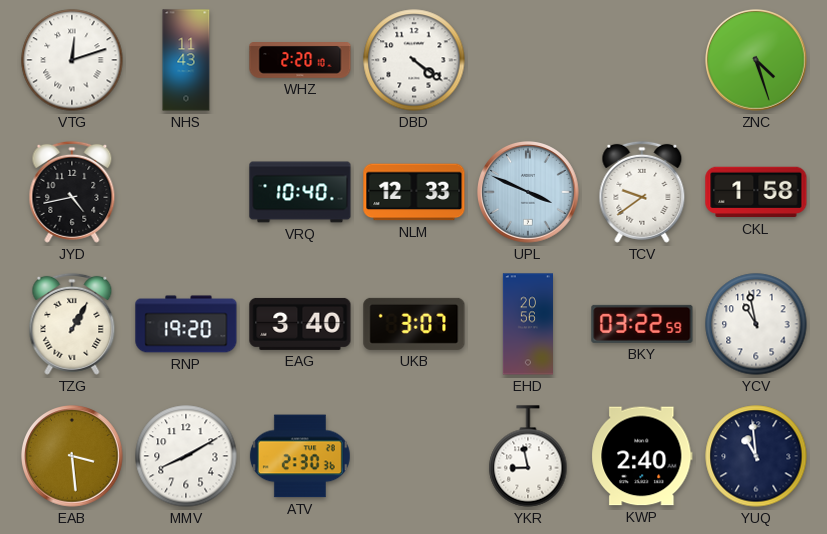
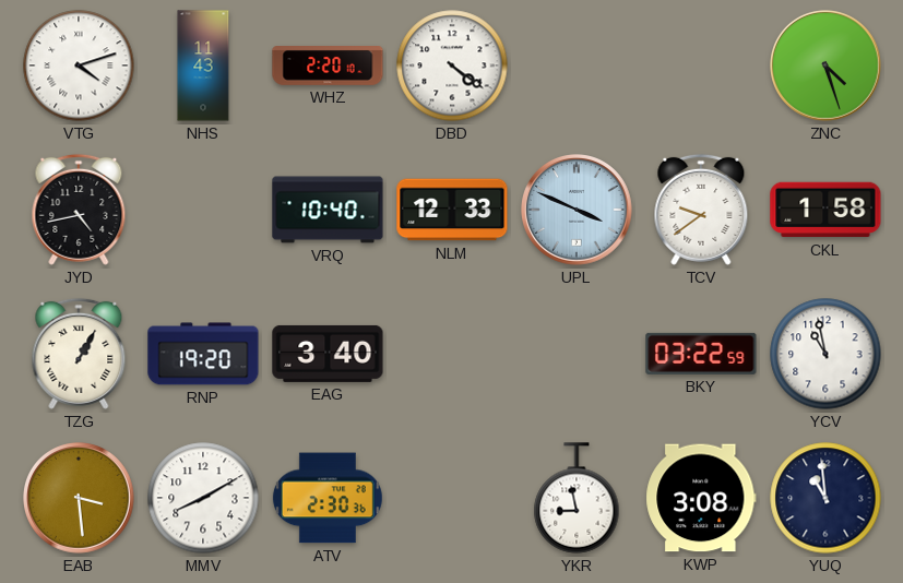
VTG: 12:12 -> 4:12 (79, 66)
UKB: 3:07 -> none (414, 324)
EHD: 20:56 -> none (527, 324)
KWP: 2:40 -> 3:08 (701, 498)
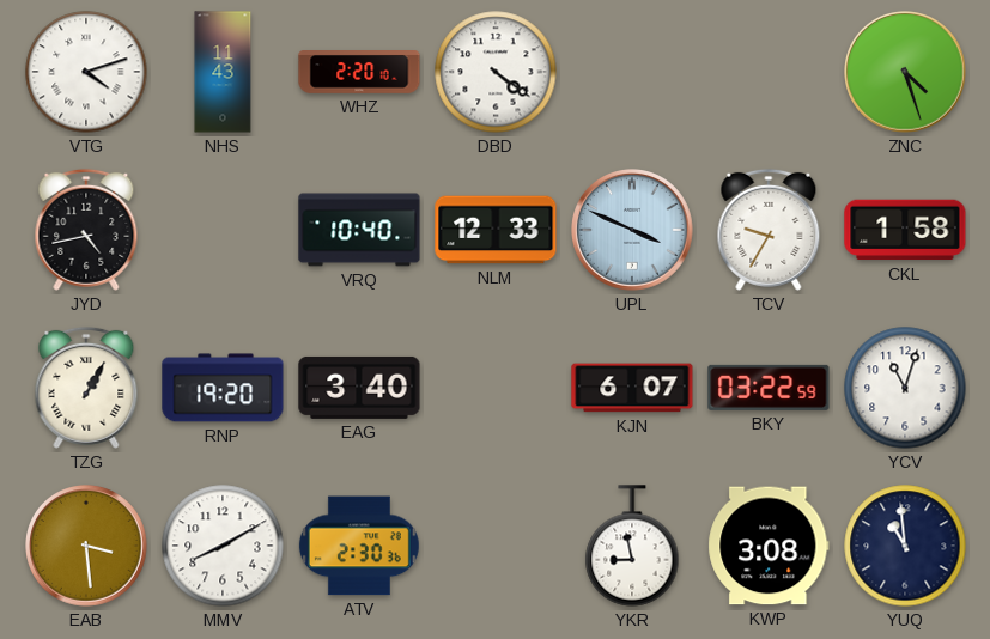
TCV: 9:39 -> 9:35 (769, 230)
KJN: none -> 6:07 (632, 388)
YCV: 10:58 -> 11:03 (905, 388)
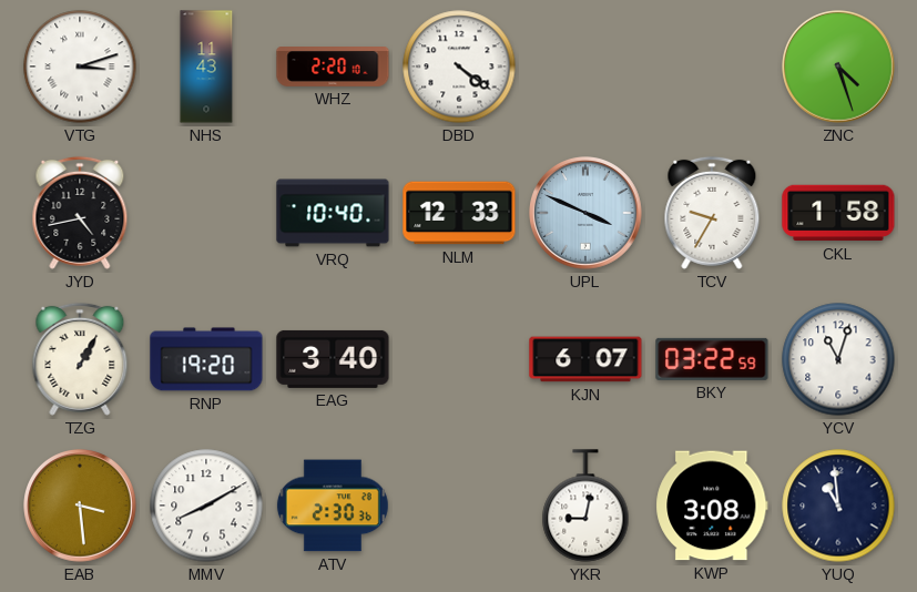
VTG: 4:12 -> 3:12 (80, 67)
YKR: 8:58 -> 9:02 (585, 506)
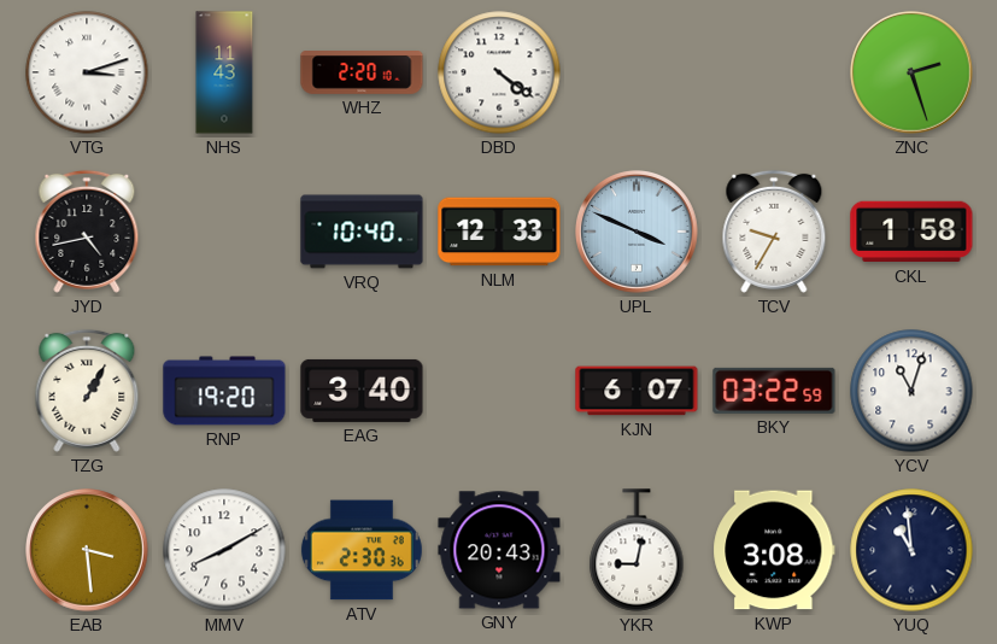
ZNC: 4:27 -> 2:27 (913, 74)
GNY: none -> 20:43 (499, 550)
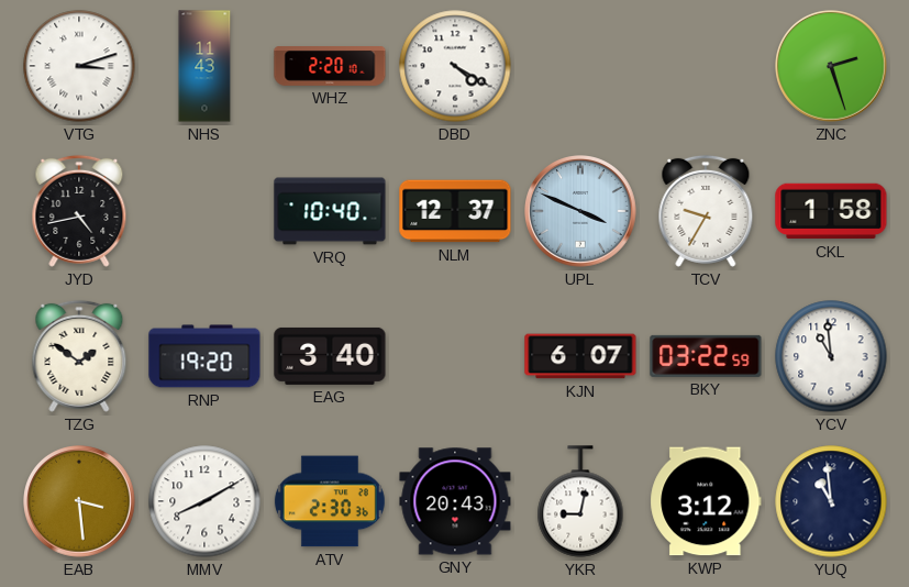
DBD: 4:21 -> 4:20 (455, 66)
NLM: 12:33 -> 12:37 (455, 211)
TZG: 1:05 -> 1:51 (79, 356)
YCV: 11:03 -> 10:59 (831, 356)
KWP: 3:08 -> 3:12 (706, 501)
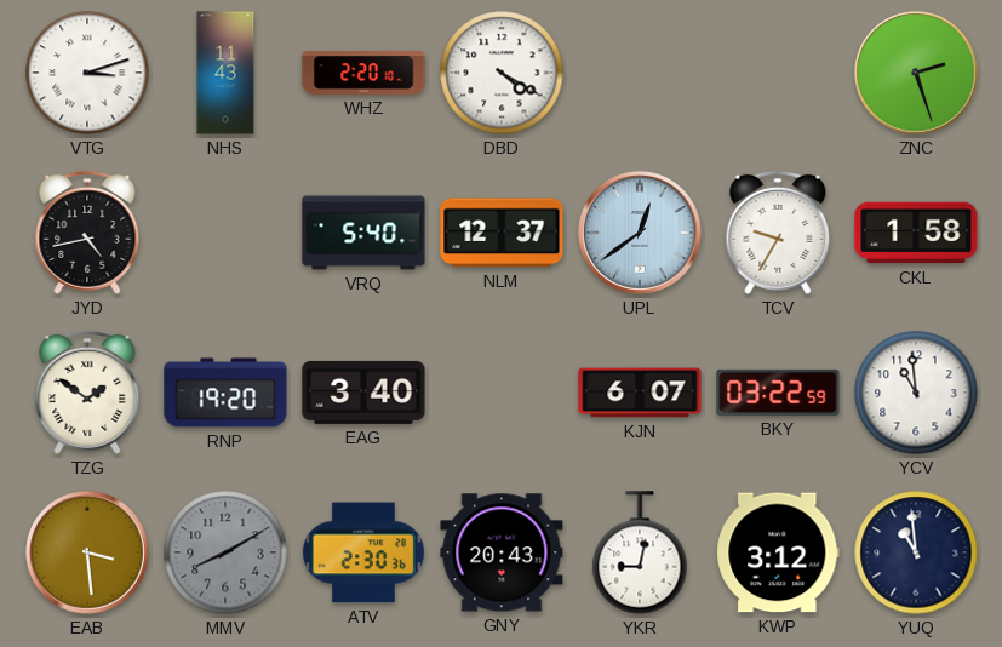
VRQ: 10:40 -> 5:40 (363, 233)
UPL: 3:49 -> 12:39 (641, 234)
MMV dial: white -> grey (225, 552)
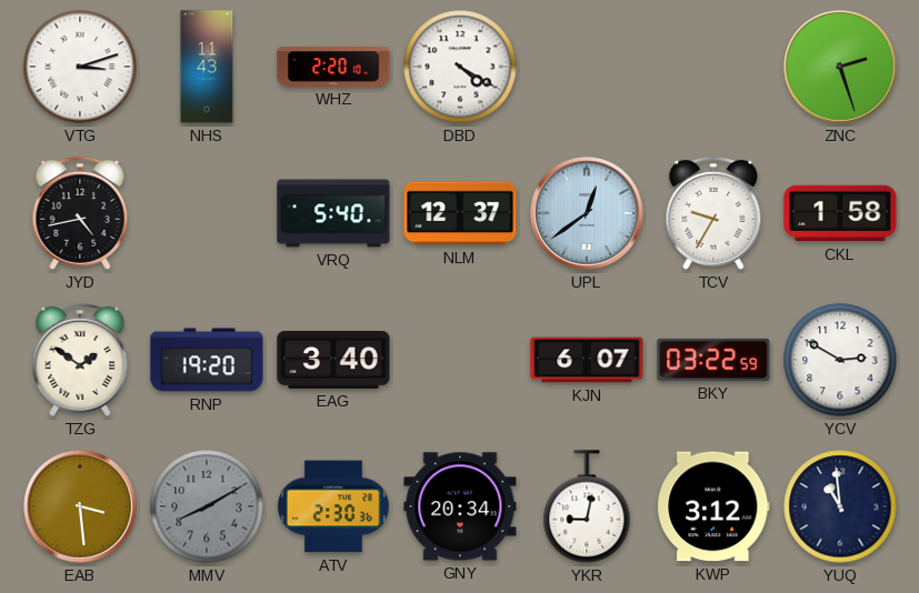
YCV: 10:59 -> 2:50 (840, 360)
GNY: 20:43 -> 20:34 (460, 506)
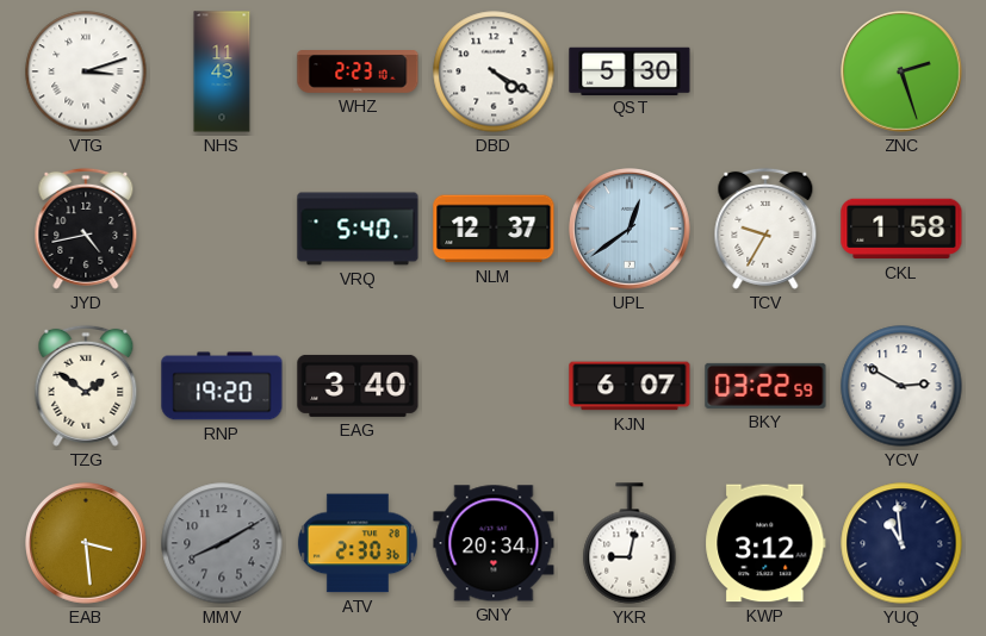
WHZ: 2:20 -> 2:23 (358, 73)
QST: none -> 5:30 (630, 70)
